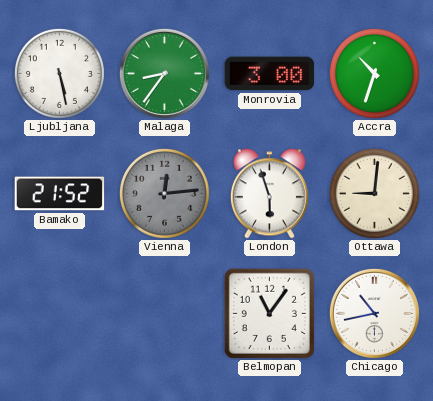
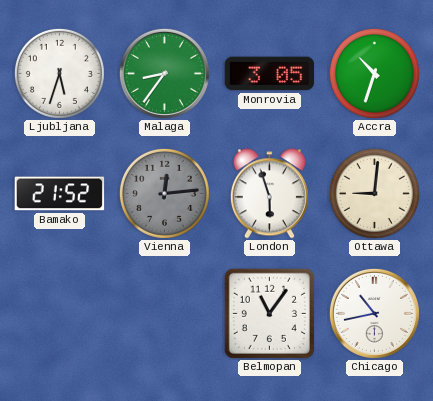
Ljubljana: 5:28 -> 5:33 (59, 73)
Monrovia: 3:00 -> 3:05 (270, 74)
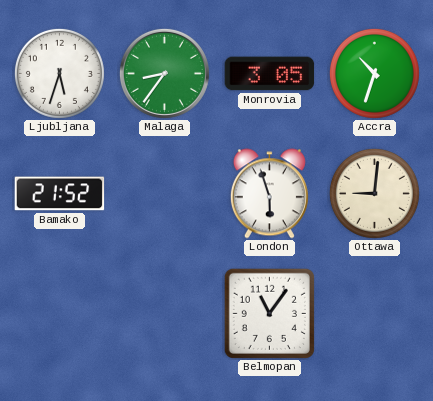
Vienna: 12:14 -> none (164, 193)
Chicago: 10:43 -> none (374, 313)
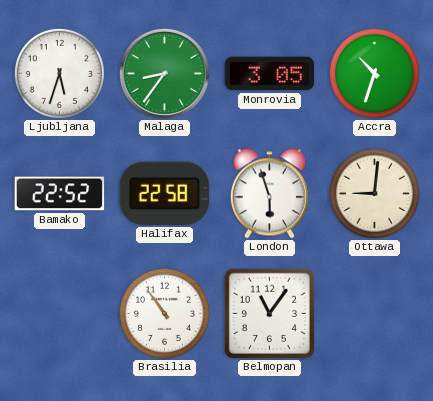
Bamako: 21:52 -> 22:52 (60, 194)
Halifax: none -> 22:58 (165, 193)
Brasilia: none -> 10:54 (164, 313)
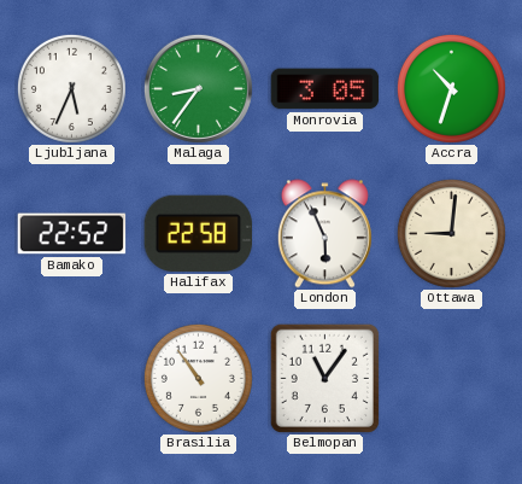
Ljubljana: 5:33 -> 5:34 (71, 88)
London: 5:57 -> 5:56 (324, 234)
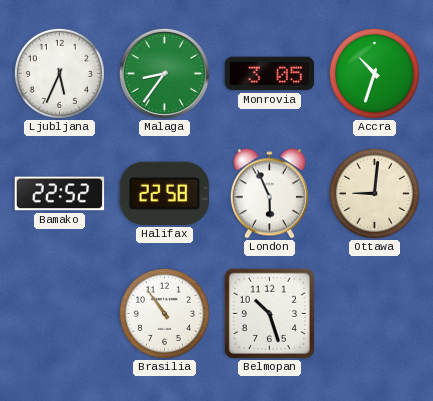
Belmopan: 11:06 -> 10:27 (269, 313)
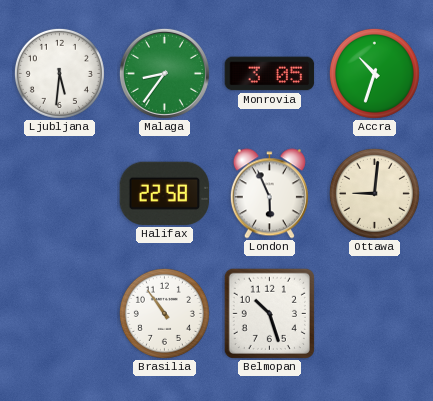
Ljubljana: 5:34 -> 5:31 (59, 73)
Bamako: 22:52 -> none (60, 194)
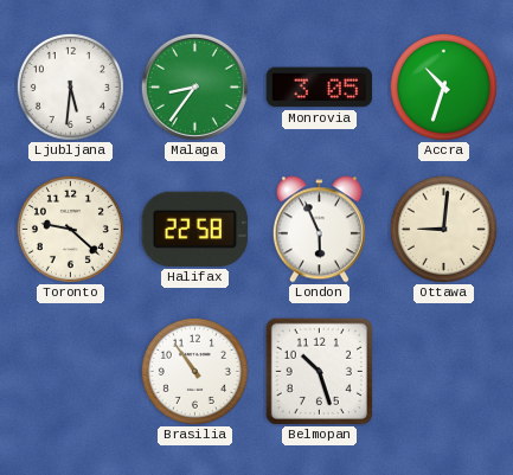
Toronto: none -> 9:22 (70, 229)
